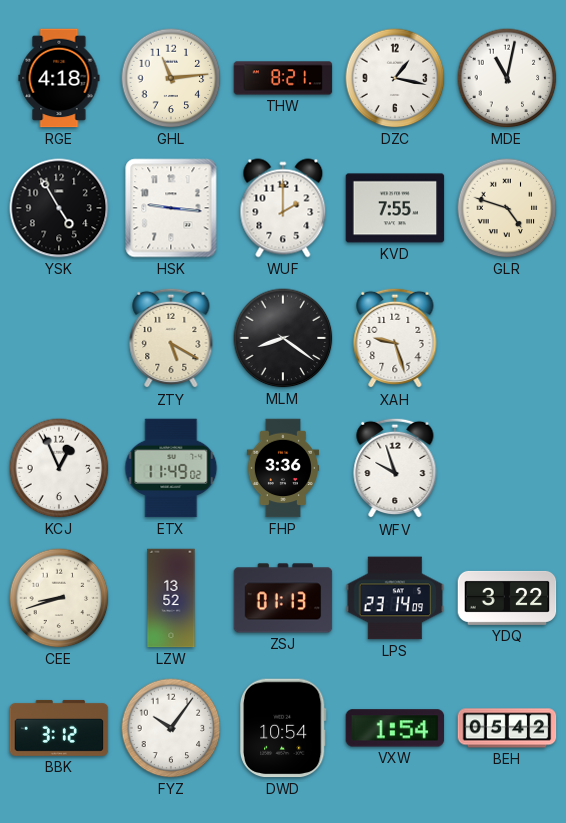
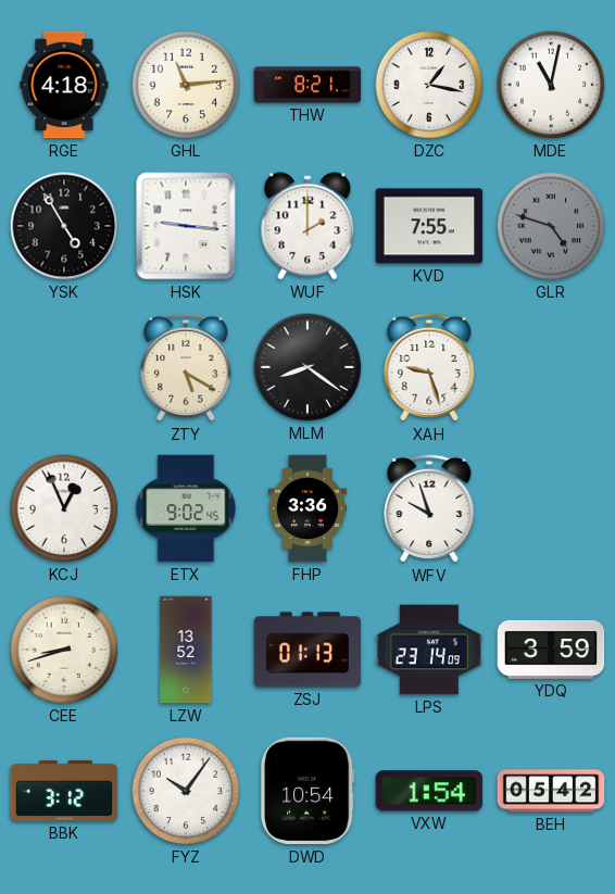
GLR dial: cream -> grey (551, 226)
ETX: 11:49 -> 9:02 (186, 508)
YDQ: 3:22 -> 3:59 (551, 650)
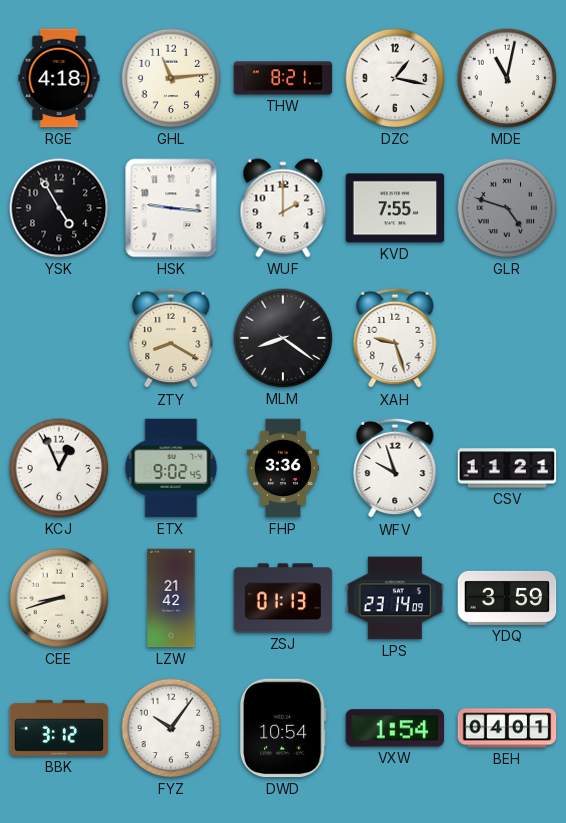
ZTY: 5:20 -> 8:20 (171, 338)
CSV: none -> 11:21 (507, 468)
LZW: 13:52 -> 21:42 (171, 598)
BEH: 05:42 -> 04:01 (507, 728)
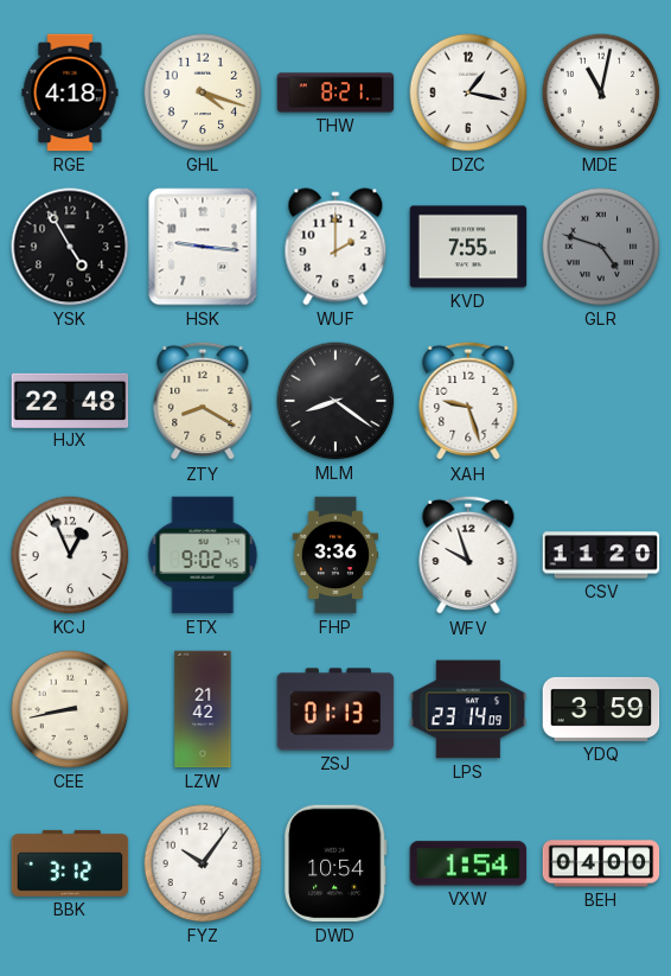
GHL: 11:14 -> 4:18 (203, 93)
HJX: none -> 22:48 (70, 400)
CSV: 11:21 -> 11:20 (601, 555)
CEE: 8:42 -> 8:43 (70, 709)
BEH: 04:01 -> 04:00 (601, 863)
